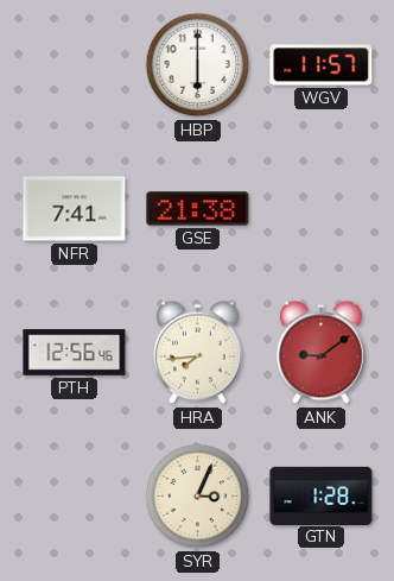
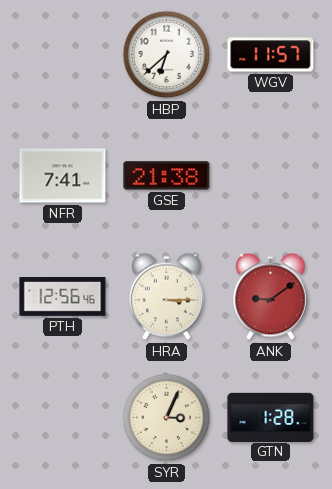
HBP: 6:00 -> 6:38 (167, 55)
HRA: 7:44 -> 3:15 (167, 297)
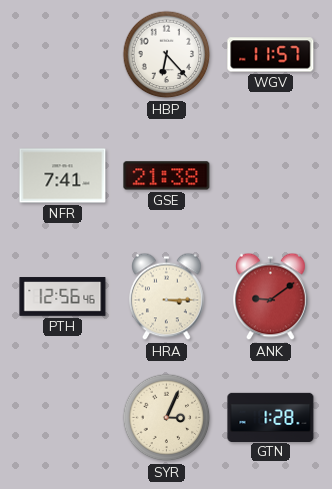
HBP: 6:38 -> 6:23 (167, 55)
